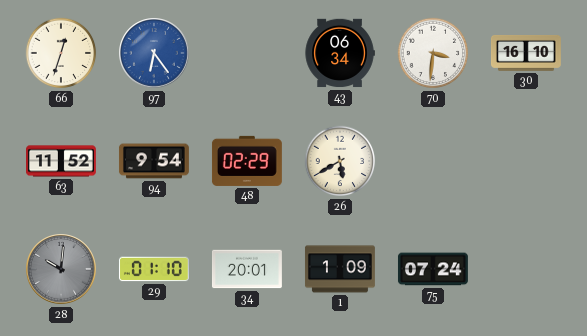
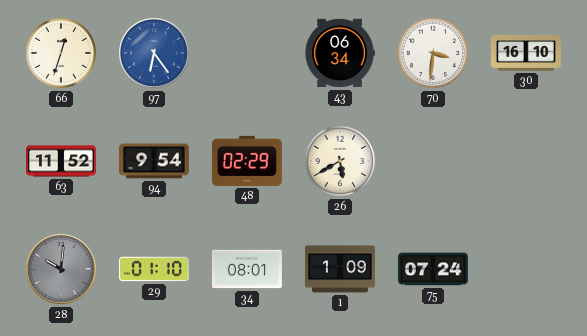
34: 20:01 -> 08:01 (247, 269)
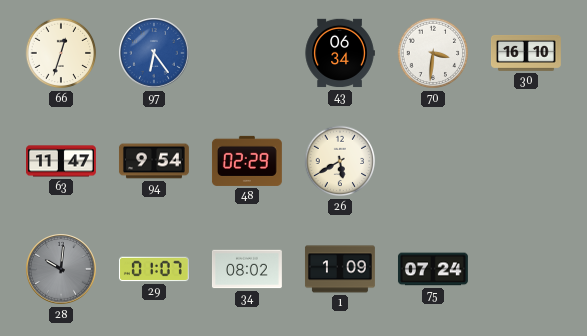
63: 11:52 -> 11:47 (62, 161)
29: 01:10 -> 01:07 (154, 269)
34: 08:01 -> 08:02 (247, 269)
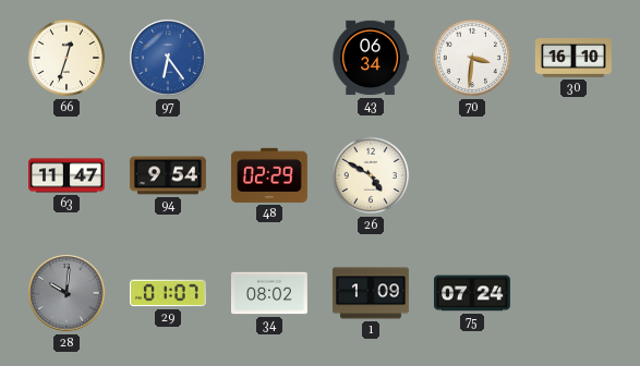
26: 5:40 -> 4:50 (371, 175)
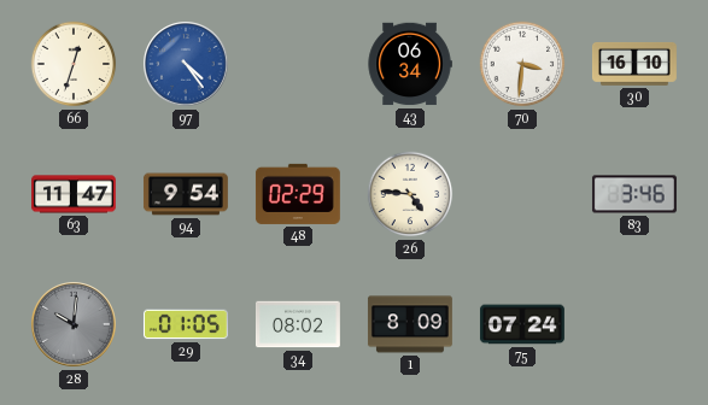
97: 6:24 -> 4:24 (187, 65)
26: 4:50 -> 4:46 (410, 194)
83: none -> 3:46 (634, 194)
29: 01:07 -> 01:05 (186, 324)
1: 1:09 -> 8:09 (410, 324)
